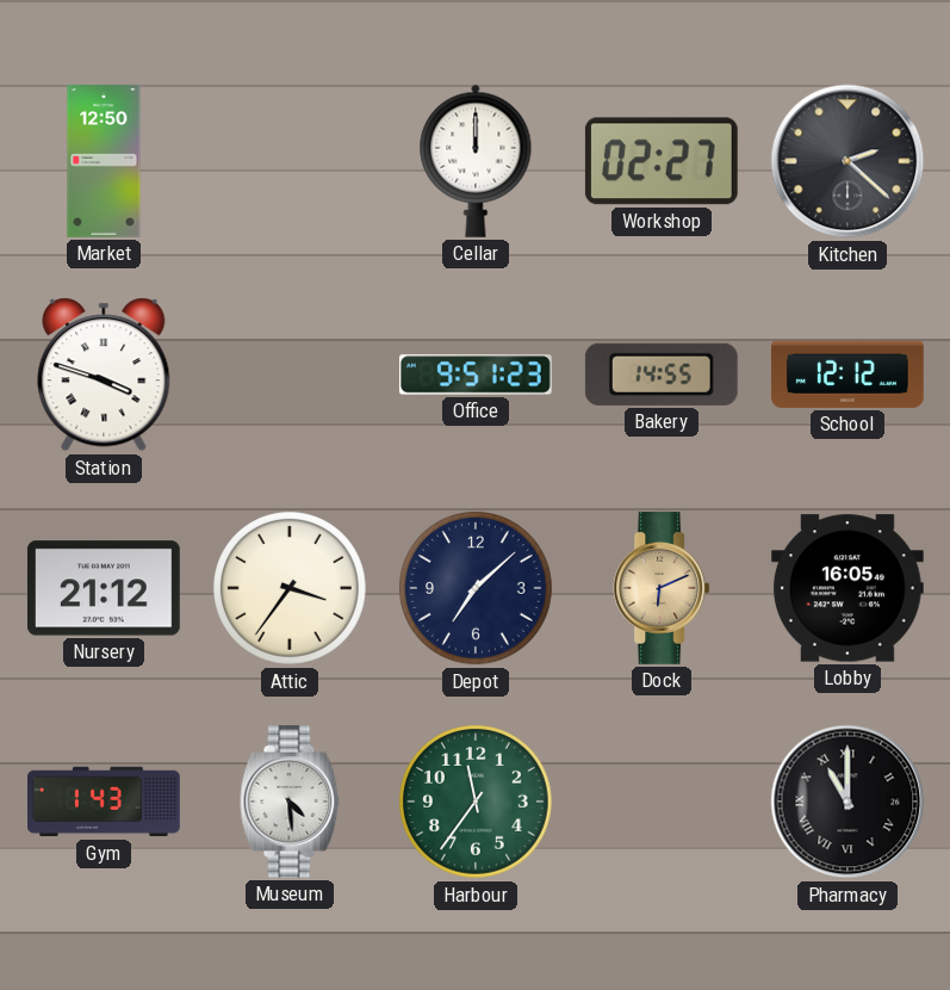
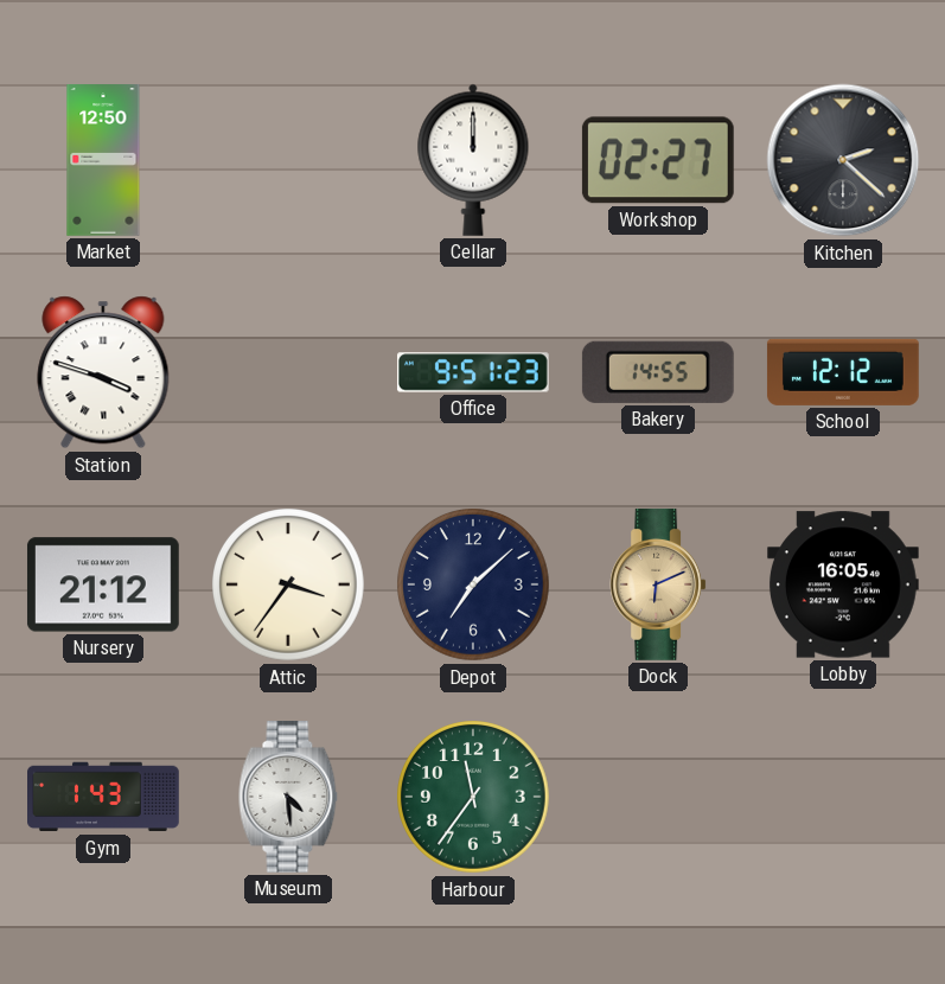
Pharmacy: 11:00 -> none (847, 802)
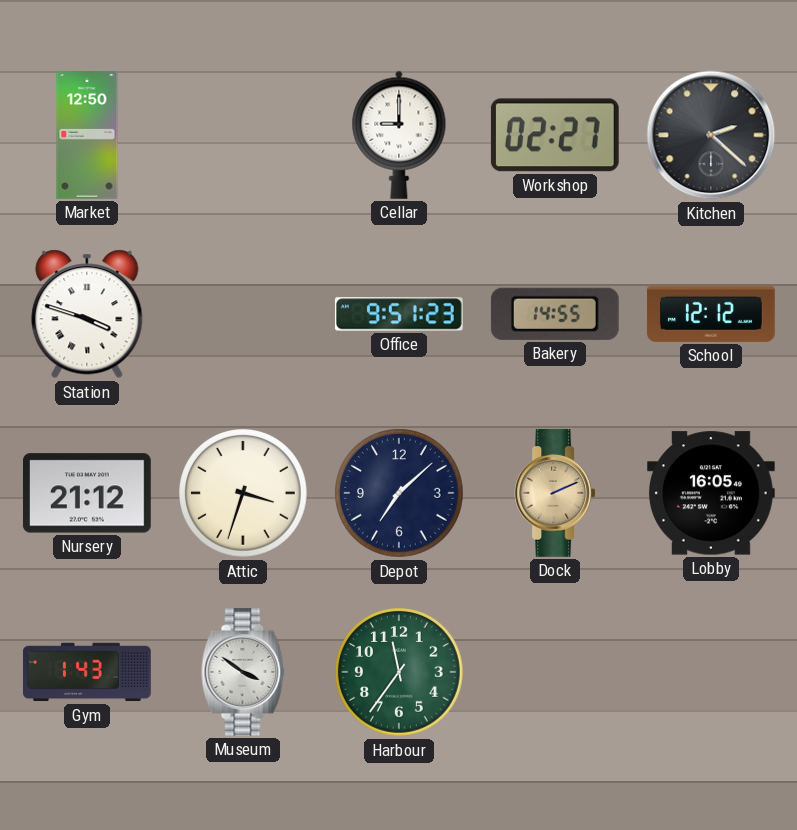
Cellar: 12:00 -> 9:00 (399, 135)
Attic: 3:36 -> 3:33 (244, 494)
Dock: 6:11 -> 2:11 (555, 494)
Museum: 4:29 -> 3:51 (243, 673)
